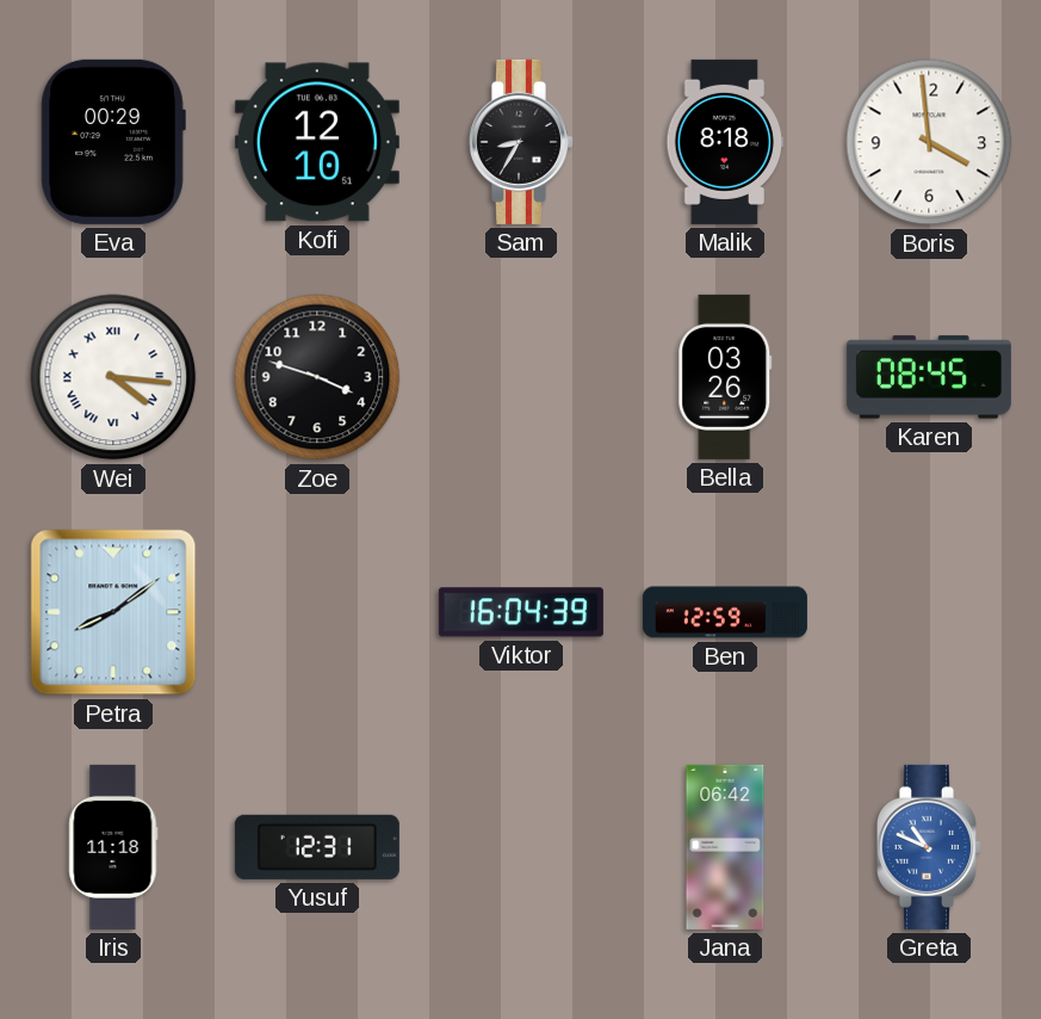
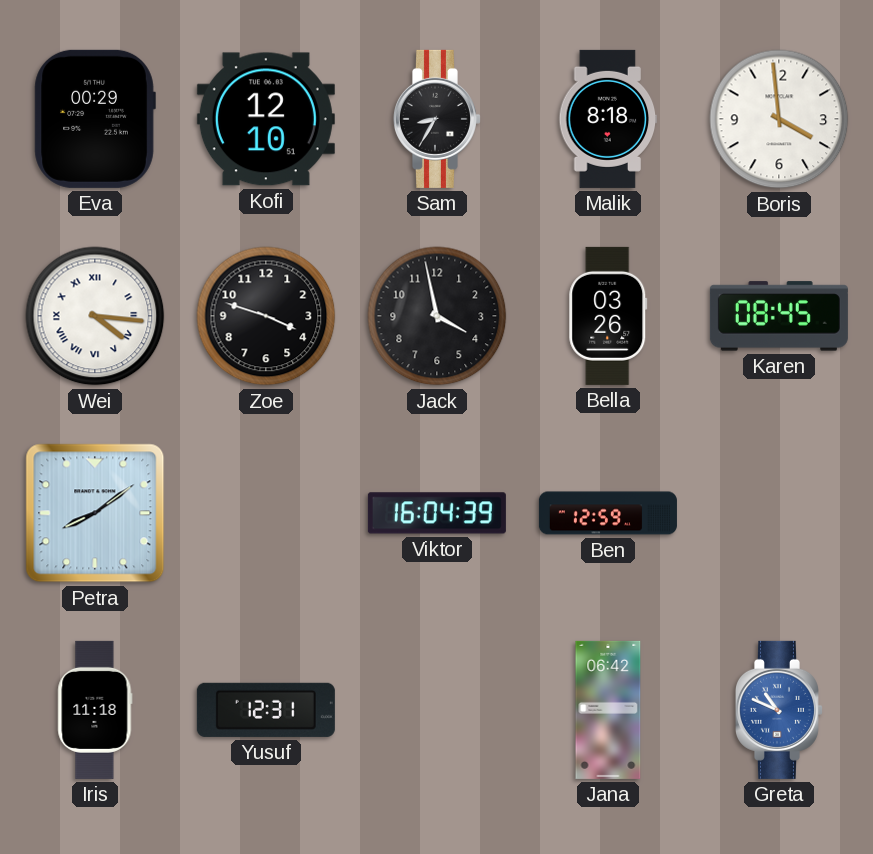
Jack: none -> 3:58 (437, 316)
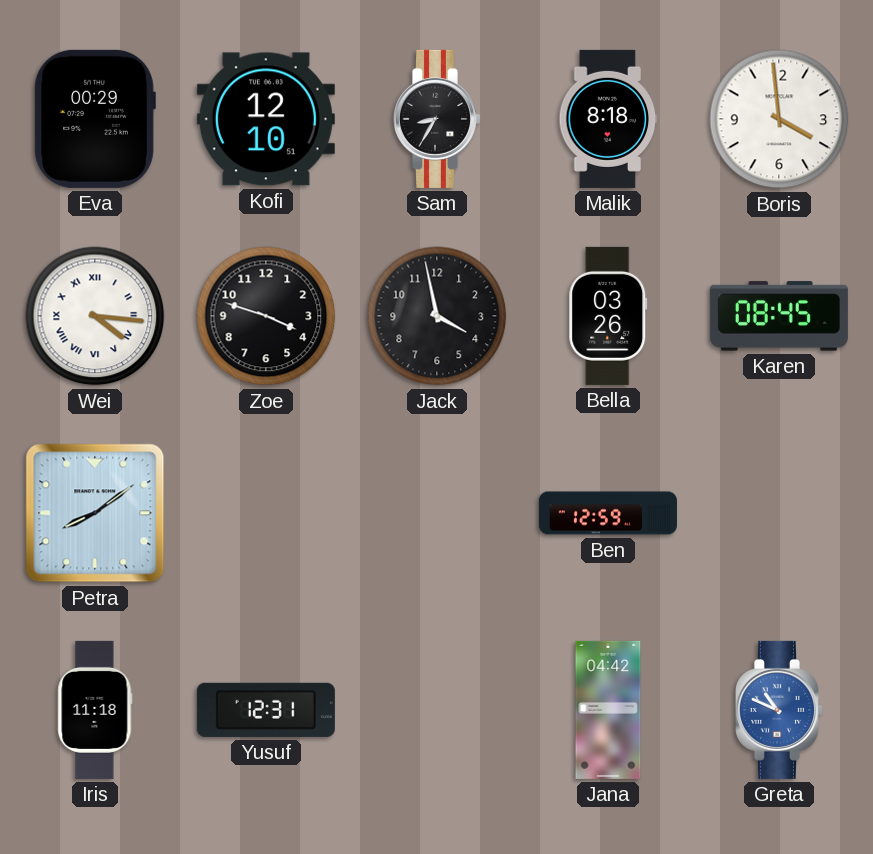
Viktor: 16:04 -> none (437, 513)
Jana: 06:42 -> 04:42 (608, 710)
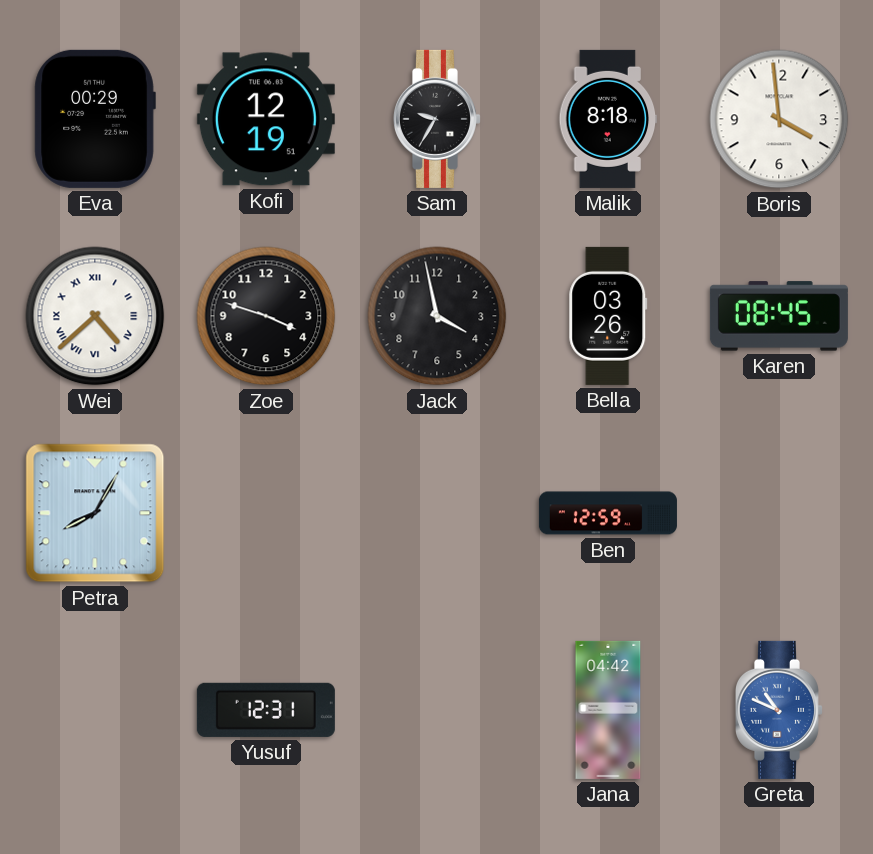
Kofi: 12:10 -> 12:19 (266, 119)
Sam: 8:35 -> 9:35 (437, 119)
Wei: 4:16 -> 4:38 (95, 316)
Petra: 8:09 -> 8:05 (95, 513)
Iris: 11:18 -> none (95, 710)
